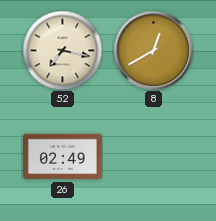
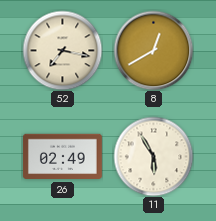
11: none -> 5:55 (153, 156)
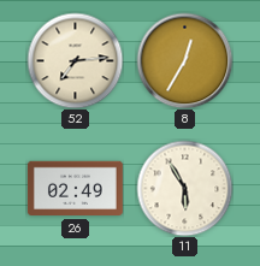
52: 7:17 -> 7:14 (75, 60)
8: 12:40 -> 12:35 (184, 60)
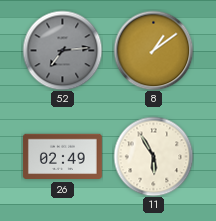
52 dial: cream -> grey (62, 50)
8: 12:35 -> 1:09 (153, 50)
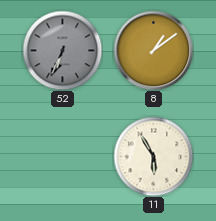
52: 7:14 -> 6:34 (62, 50)
26: 02:49 -> none (62, 157)
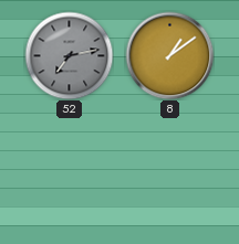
52: 6:34 -> 7:13 (69, 55)
11: 5:55 -> none (153, 156)
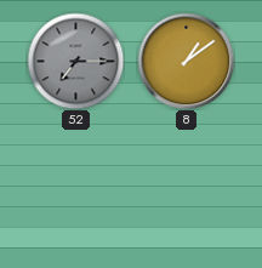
52: 7:13 -> 7:15 (75, 61)
